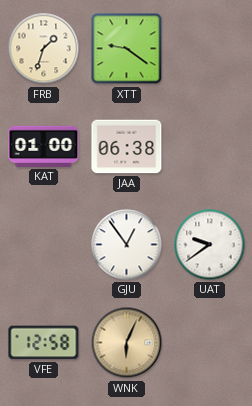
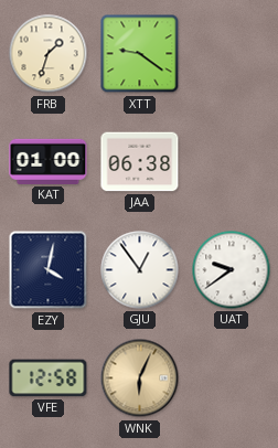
EZY: none -> 4:02 (49, 270)
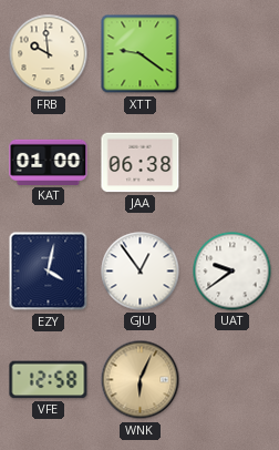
FRB: 1:33 -> 9:59 (49, 54)
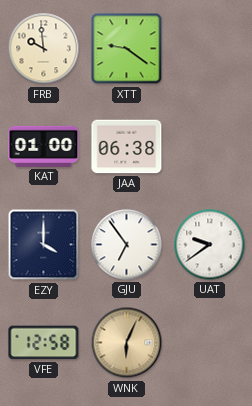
EZY: 4:02 -> 4:00 (44, 245)
GJU: 12:54 -> 6:54 (127, 245)
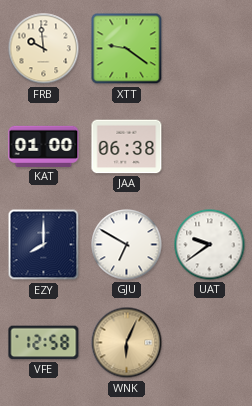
EZY: 4:00 -> 8:00 (44, 245)
GJU: 6:54 -> 6:50 (127, 245)
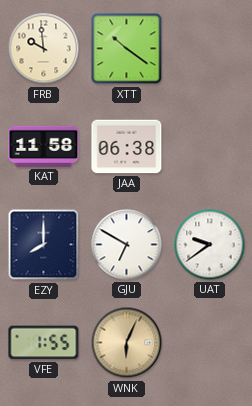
XTT: 9:21 -> 10:21 (127, 49)
KAT: 01:00 -> 11:58 (44, 146)
VFE: 12:58 -> 1:55 (44, 343)
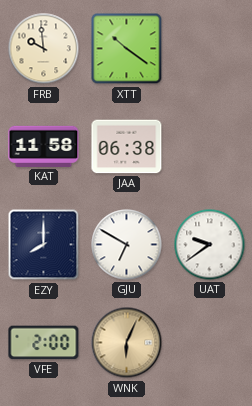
VFE: 1:55 -> 2:00 (44, 343)
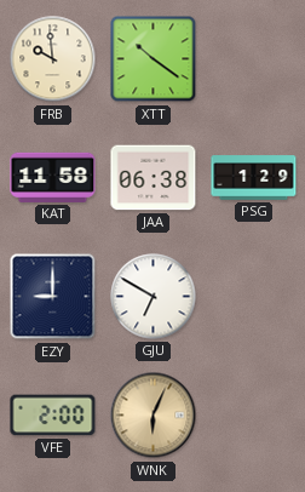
PSG: none -> 1:29 (254, 178)
EZY: 8:00 -> 9:00 (53, 297)
UAT: 9:39 -> none (210, 245)
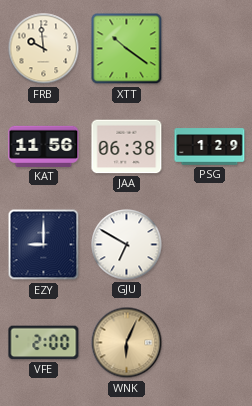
KAT: 11:58 -> 11:56 (44, 146)
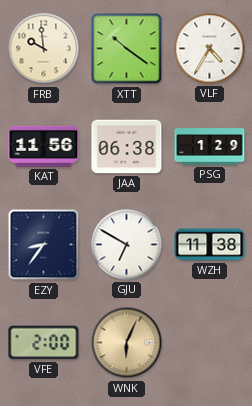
VLF: none -> 4:35 (210, 49)
EZY: 9:00 -> 8:36 (44, 245)
WZH: none -> 11:38 (210, 245)
